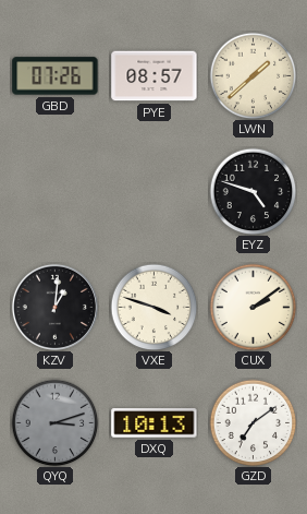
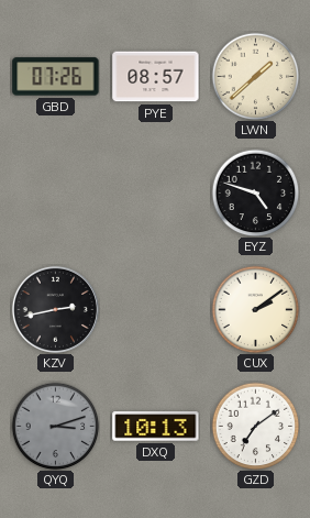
KZV: 1:01 -> 2:43 (55, 309)
VXE: 3:48 -> none (153, 307)
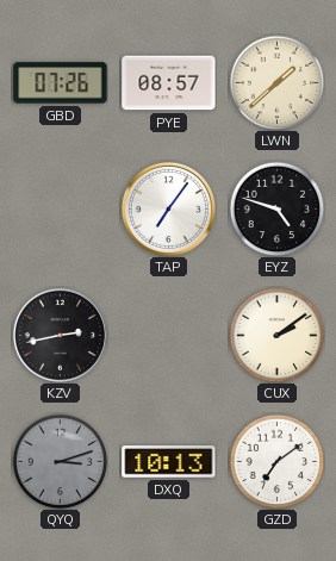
TAP: none -> 7:06 (168, 208)
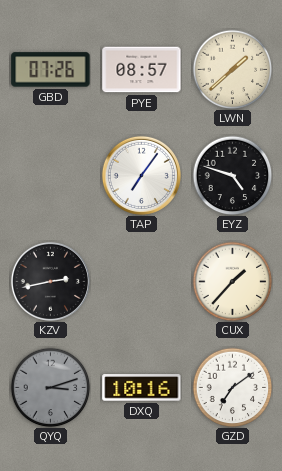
CUX: 2:09 -> 1:37 (232, 281)
DXQ: 10:13 -> 10:16 (142, 388)
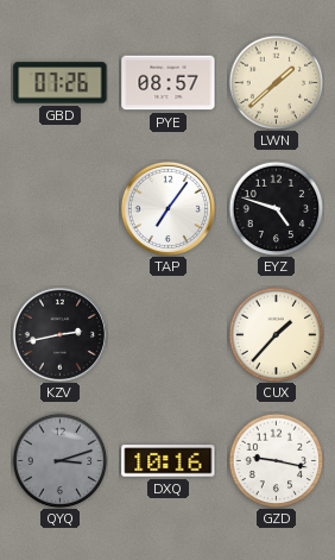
GZD: 7:09 -> 9:17 (276, 460)
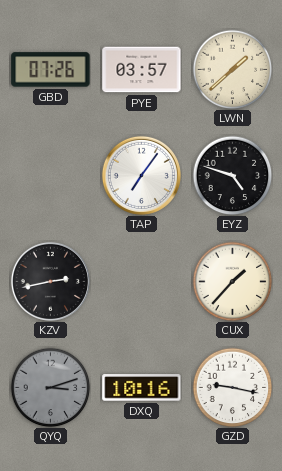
PYE: 08:57 -> 03:57 (142, 70)
